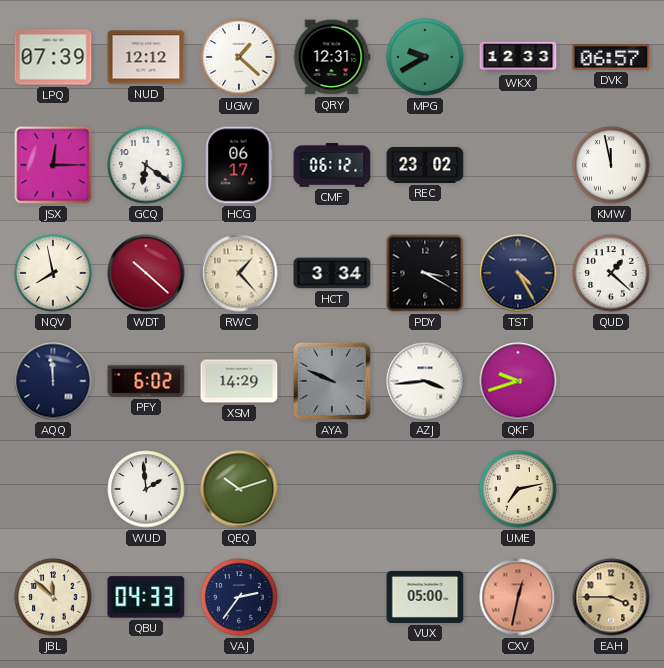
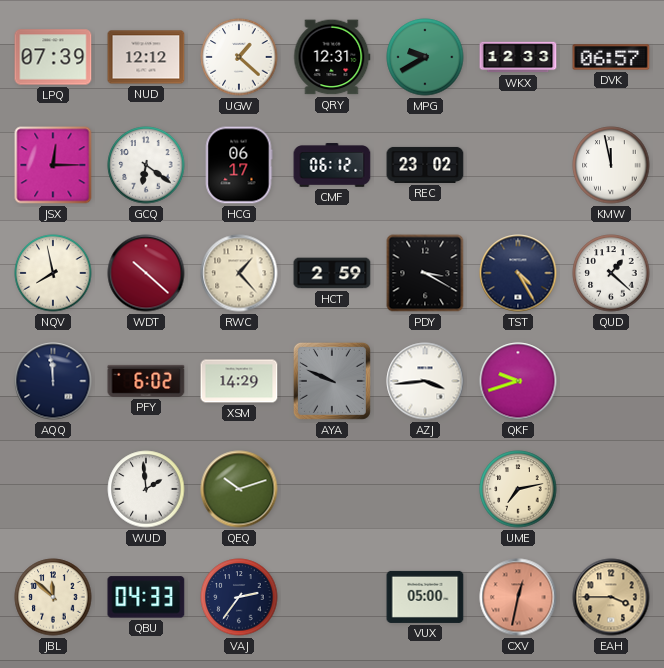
HCT: 3:34 -> 2:59 (332, 273)
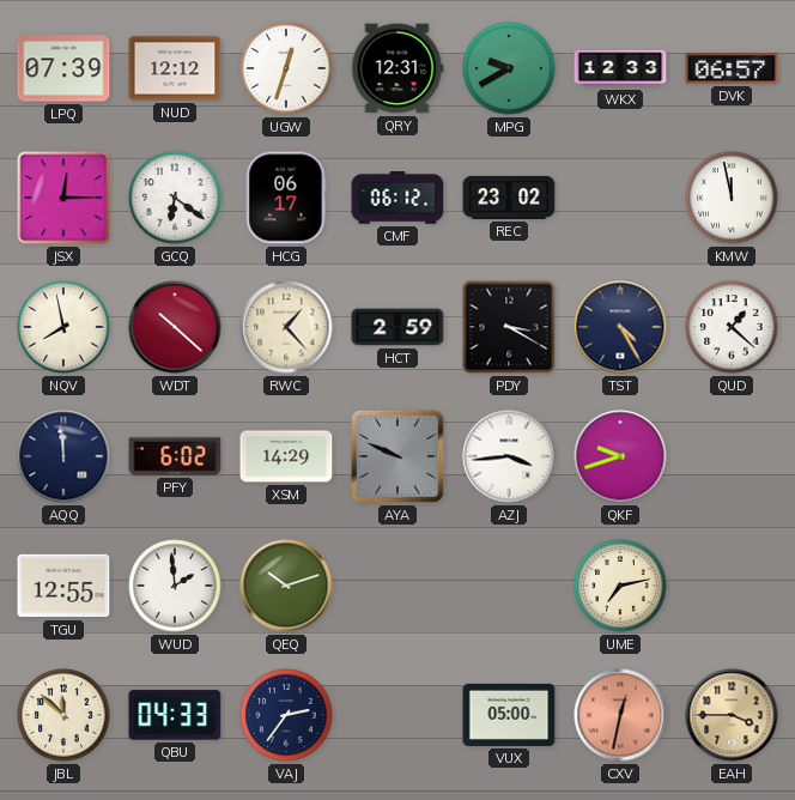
UGW: 1:22 -> 12:33 (286, 68)
TGU: none -> 12:55 (63, 586)
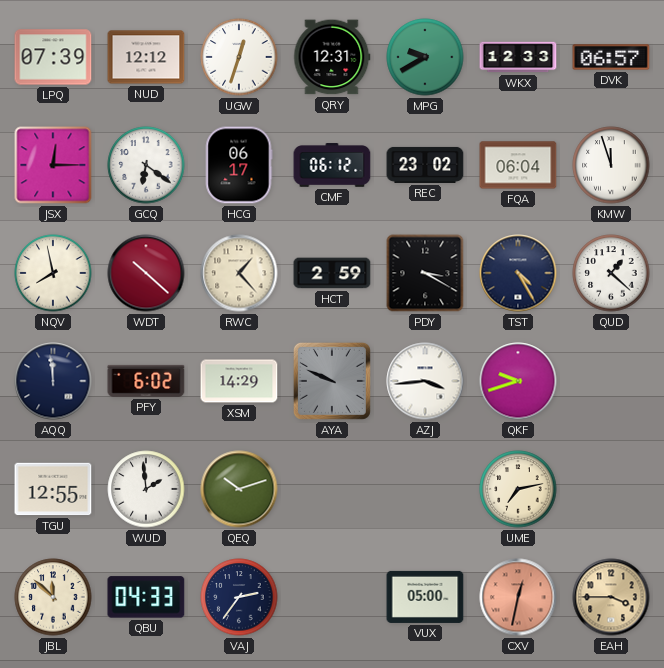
FQA: none -> 06:04 (518, 165)
KMW: 11:58 -> 11:57 (611, 165)
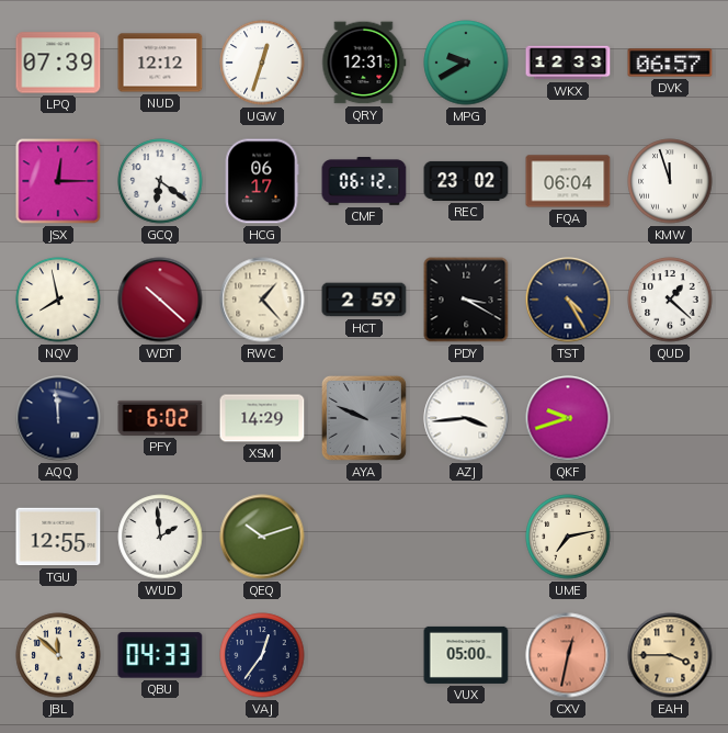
VAJ: 2:36 -> 12:36 (262, 655)
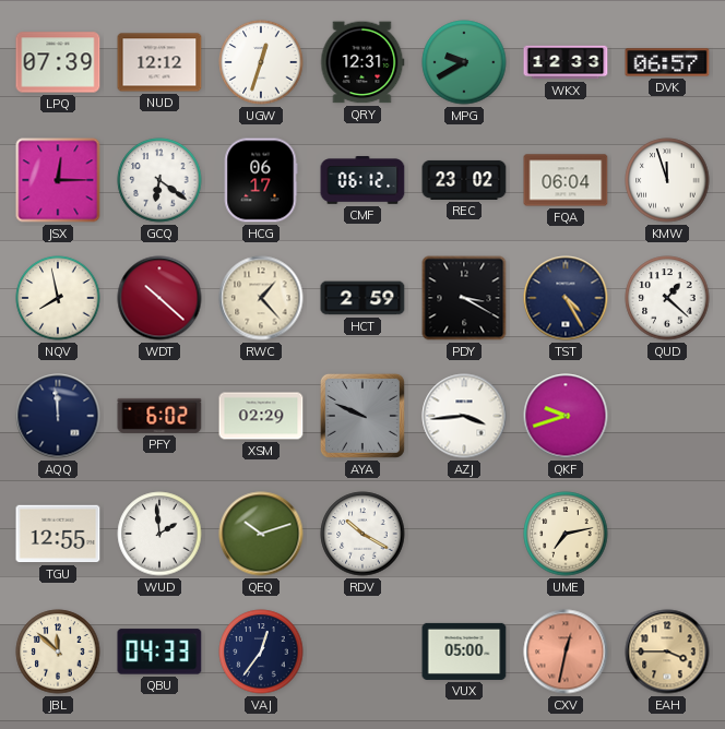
XSM: 14:29 -> 02:29 (261, 416)
RDV: none -> 10:20 (362, 534)
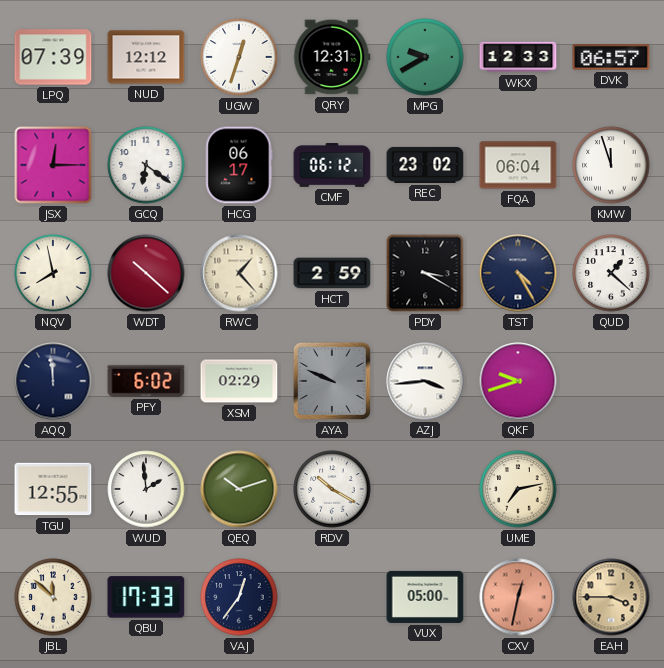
QBU: 04:33 -> 17:33 (146, 597)
